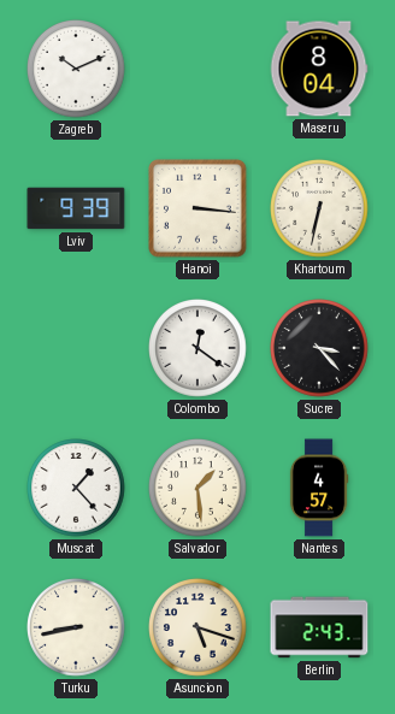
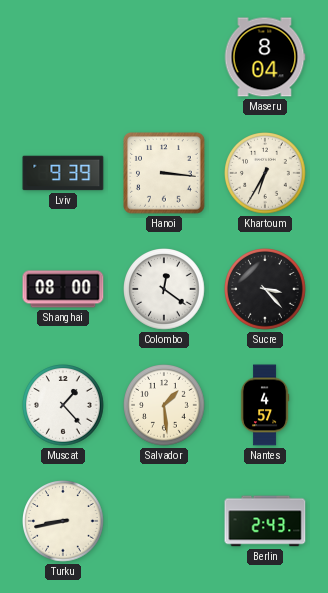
Zagreb: 10:11 -> none (77, 70)
Khartoum: 6:32 -> 6:35 (266, 174)
Shanghai: none -> 08:00 (63, 289)
Asuncion: 5:18 -> none (199, 629)
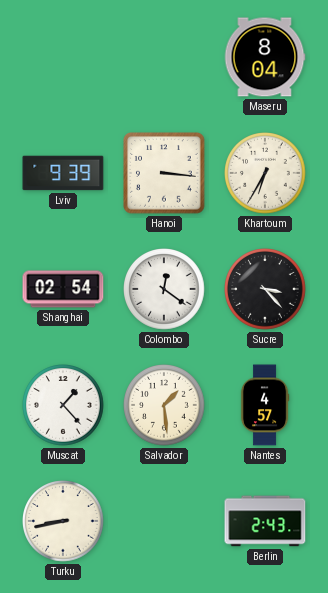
Shanghai: 08:00 -> 02:54 (63, 289)
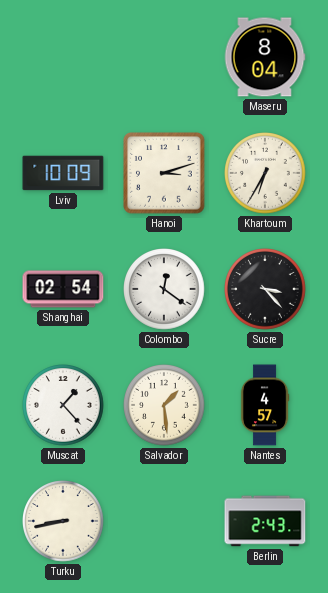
Lviv: 9:39 -> 10:09 (63, 173)
Hanoi: 3:16 -> 3:12 (165, 174)
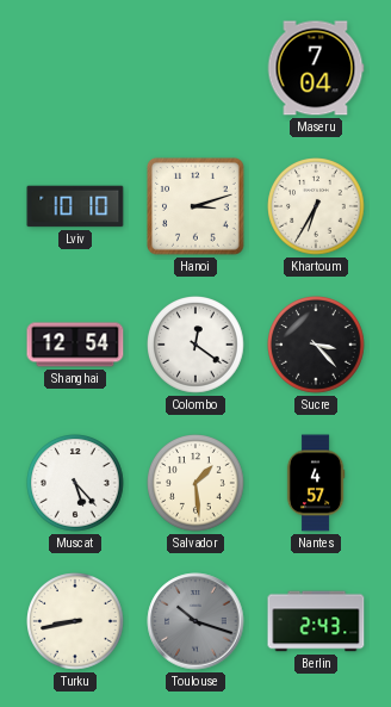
Maseru: 8:04 -> 7:04 (316, 68)
Lviv: 10:09 -> 10:10 (75, 206)
Shanghai: 02:54 -> 12:54 (75, 345)
Muscat: 1:23 -> 5:23 (76, 484)
Toulouse: none -> 10:18 (195, 621)
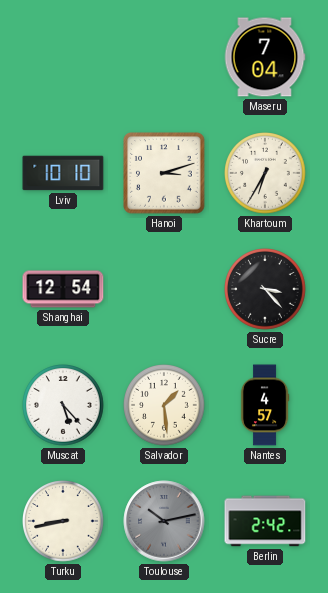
Colombo: 12:21 -> none (197, 346)
Toulouse: 10:18 -> 10:13 (164, 521)
Berlin: 2:43 -> 2:42 (265, 521)
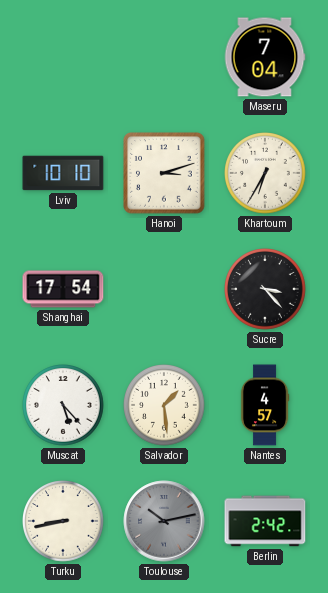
Shanghai: 12:54 -> 17:54 (63, 289)
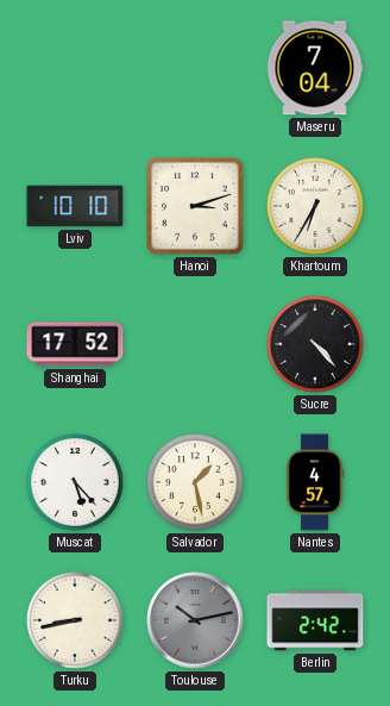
Shanghai: 17:54 -> 17:52 (75, 344)
Sucre: 3:23 -> 4:23 (316, 345)
Salvador: 1:29 -> 1:28 (196, 483)
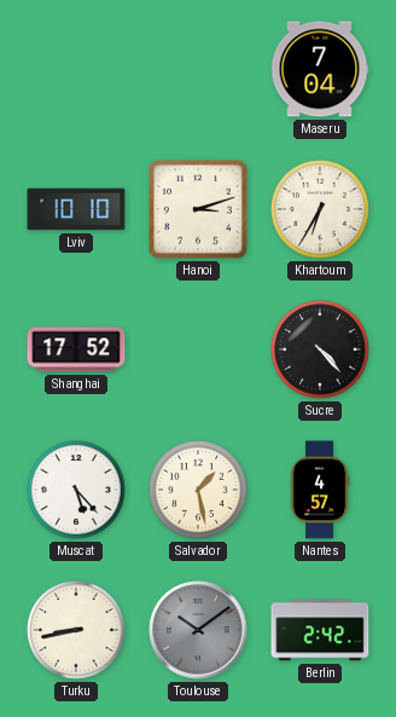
Toulouse: 10:13 -> 10:09 (198, 630)
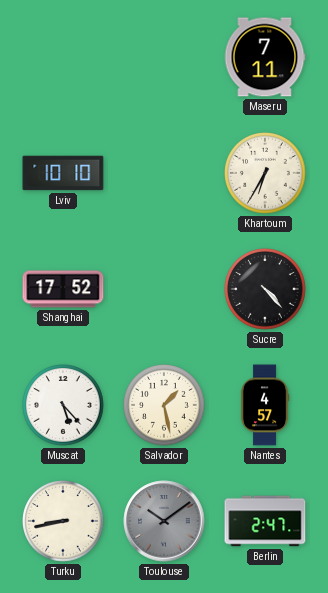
Maseru: 7:04 -> 7:11 (265, 57)
Hanoi: 3:12 -> none (199, 210)
Berlin: 2:42 -> 2:47 (265, 521)
